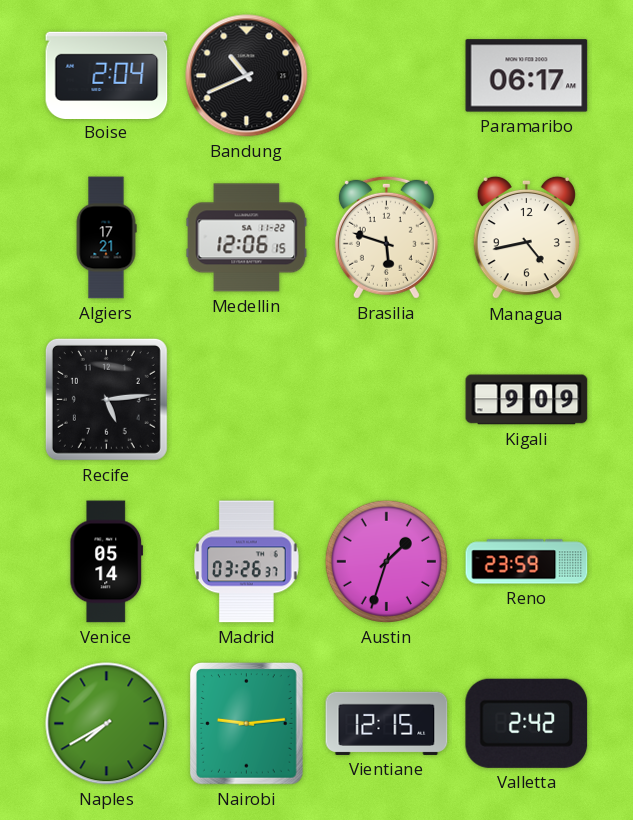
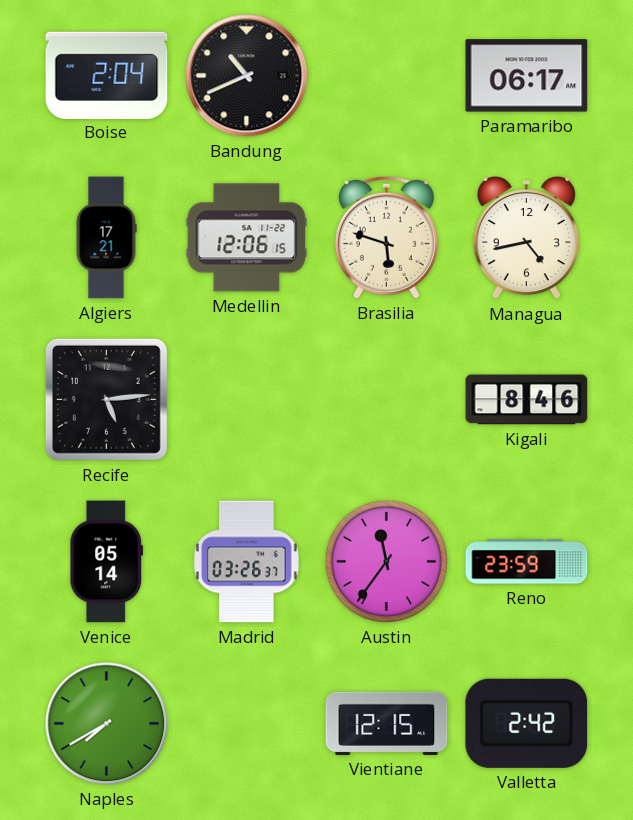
Kigali: 9:09 -> 8:46 (527, 400)
Austin: 1:33 -> 11:36 (386, 561)
Nairobi: 9:14 -> none (246, 724)
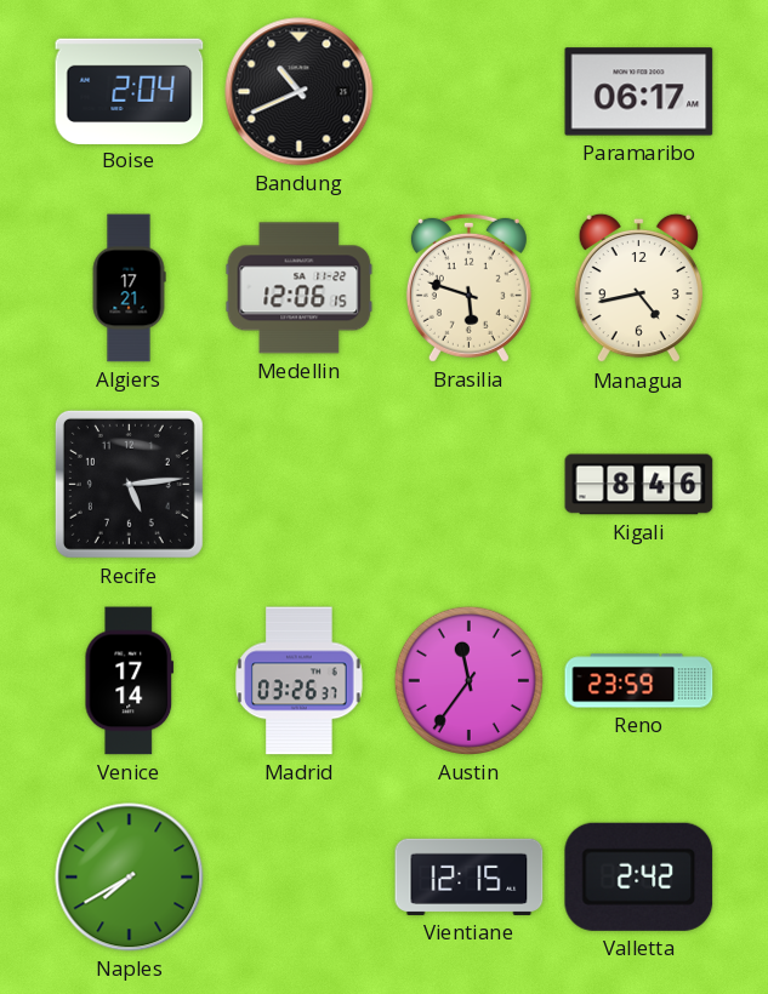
Venice: 05:14 -> 17:14 (130, 681)
